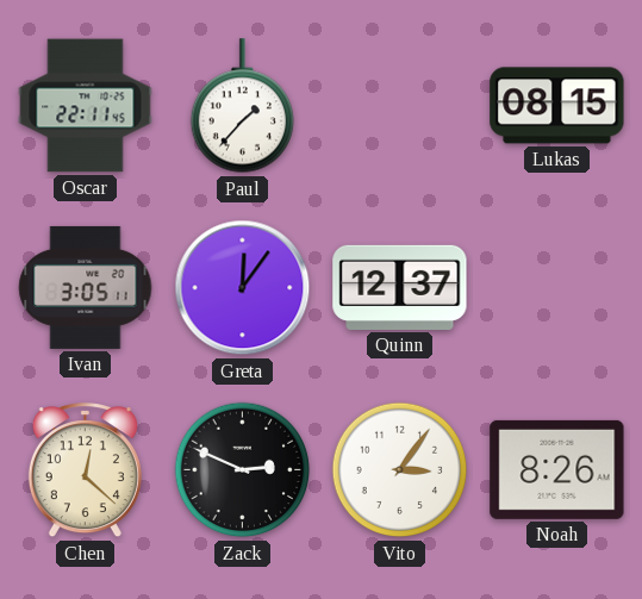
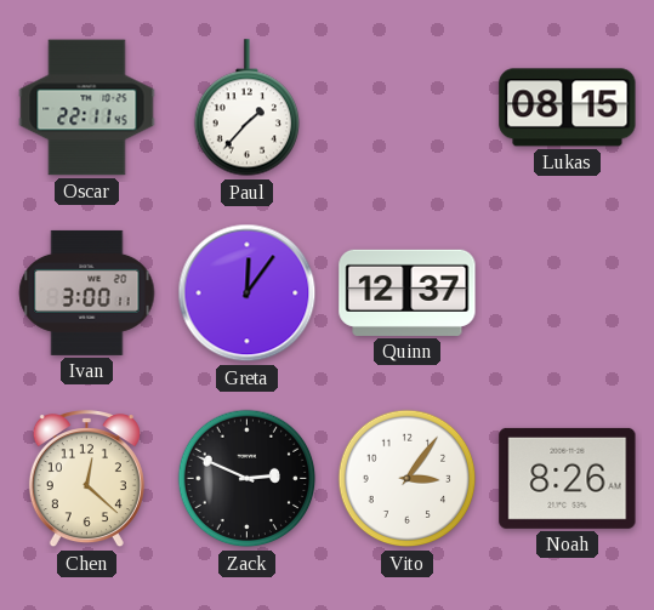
Ivan: 3:05 -> 3:00 (87, 292)
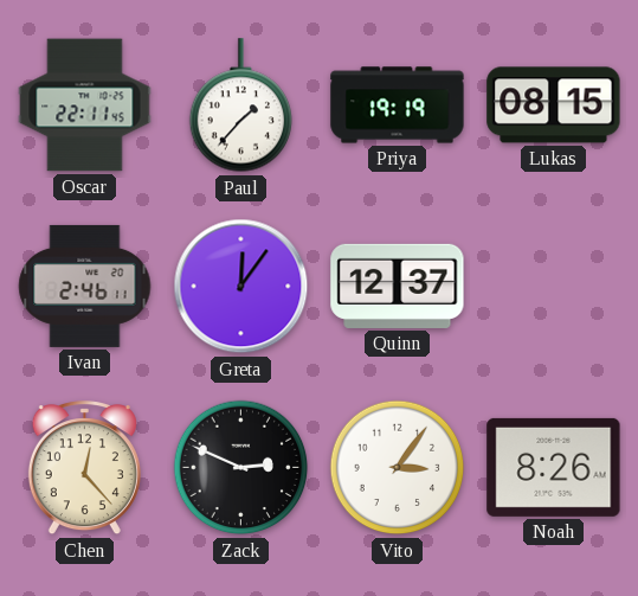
Priya: none -> 19:19 (398, 105)
Ivan: 3:00 -> 2:46 (85, 286)
Chen: 12:22 -> 12:23 (84, 468)
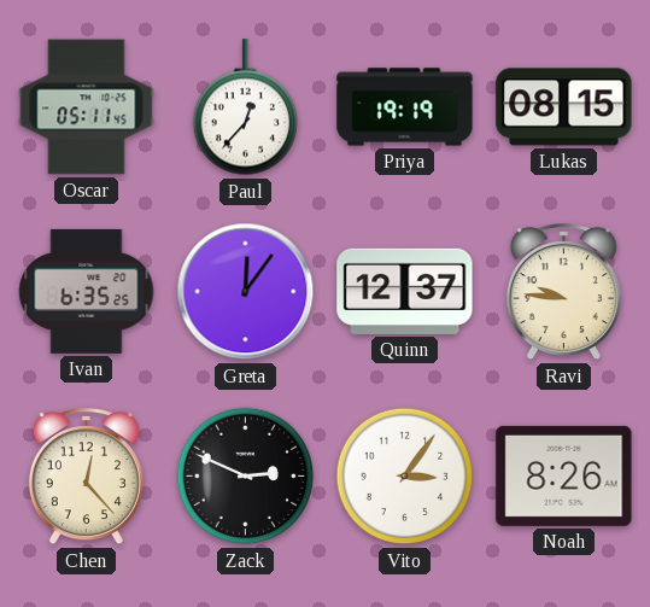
Oscar: 22:11 -> 05:11 (87, 107)
Paul: 1:37 -> 12:37 (245, 107)
Ivan: 2:46 -> 6:35 (87, 291)
Ravi: none -> 9:46 (563, 292)
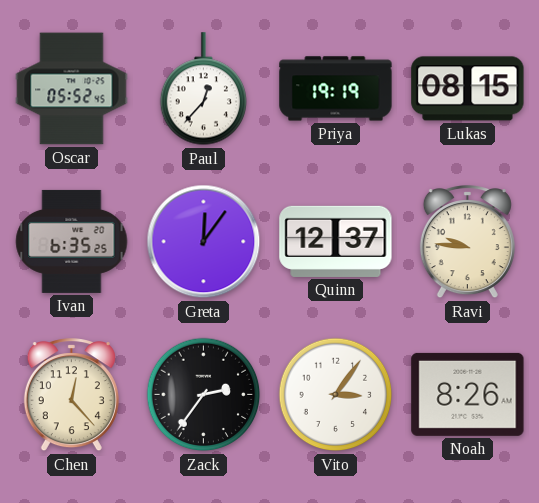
Oscar: 05:11 -> 05:52 (72, 89)
Zack: 2:49 -> 2:36 (204, 395)
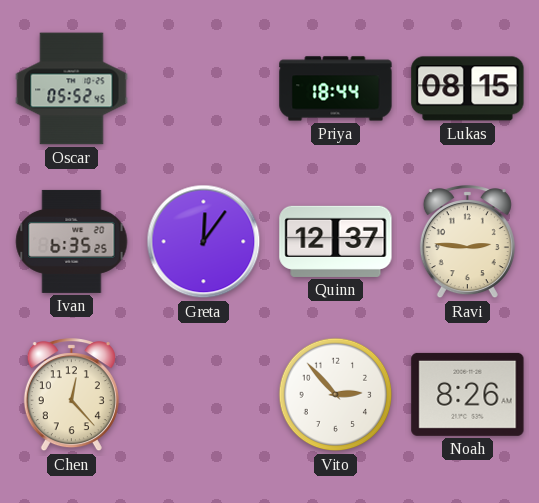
Paul: 12:37 -> none (203, 89)
Priya: 19:19 -> 18:44 (336, 89)
Ravi: 9:46 -> 2:46 (467, 242)
Zack: 2:36 -> none (204, 395)
Vito: 3:06 -> 2:53 (336, 395)
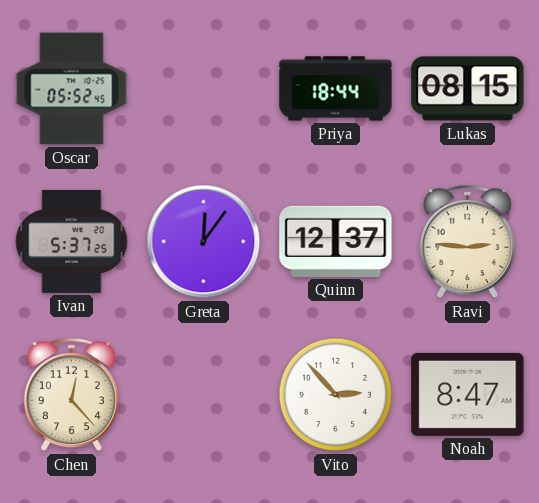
Ivan: 6:35 -> 5:37 (72, 241)
Noah: 8:26 -> 8:47 (468, 394)
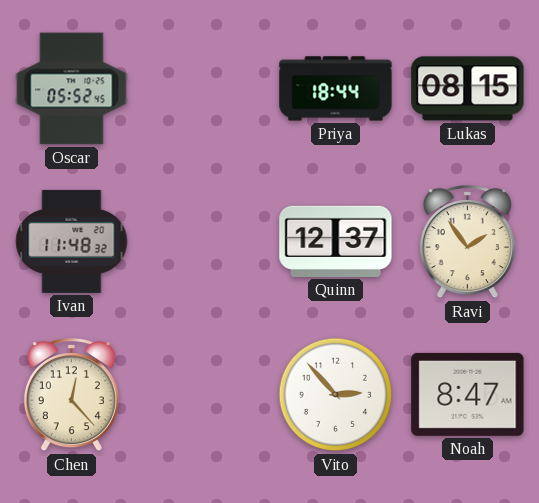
Ivan: 5:37 -> 11:48 (72, 241)
Greta: 12:06 -> none (204, 242)
Ravi: 2:46 -> 1:54 (467, 242)
